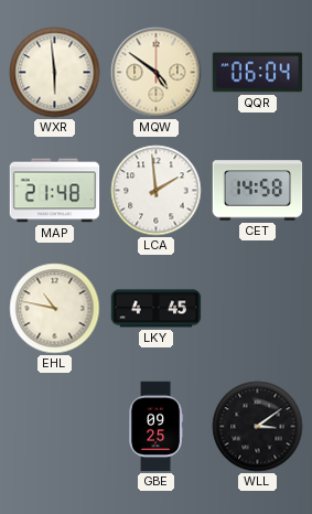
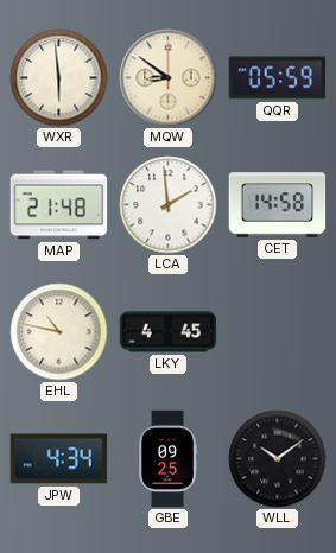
MQW: 4:51 -> 8:51 (169, 78)
QQR: 06:04 -> 05:59 (278, 78)
JPW: none -> 4:34 (59, 459)
WLL: 3:09 -> 10:09 (278, 459)
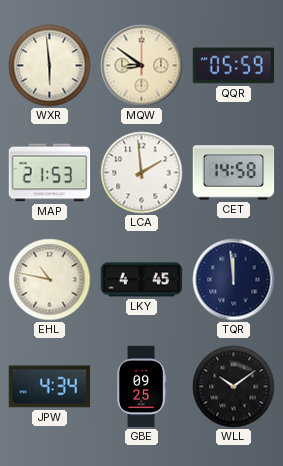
MAP: 21:48 -> 21:53 (50, 173)
TQR: none -> 11:59 (234, 280)
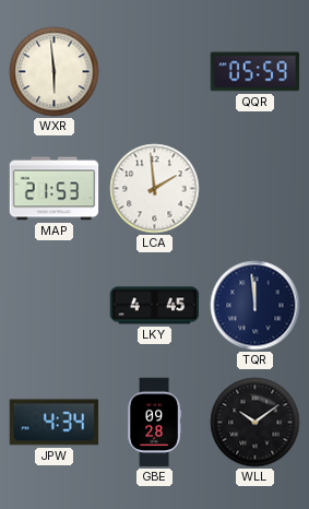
MQW: 8:51 -> none (142, 66)
CET: 14:58 -> none (234, 173)
EHL: 10:47 -> none (50, 280)
GBE: 09:25 -> 09:28 (155, 423)
